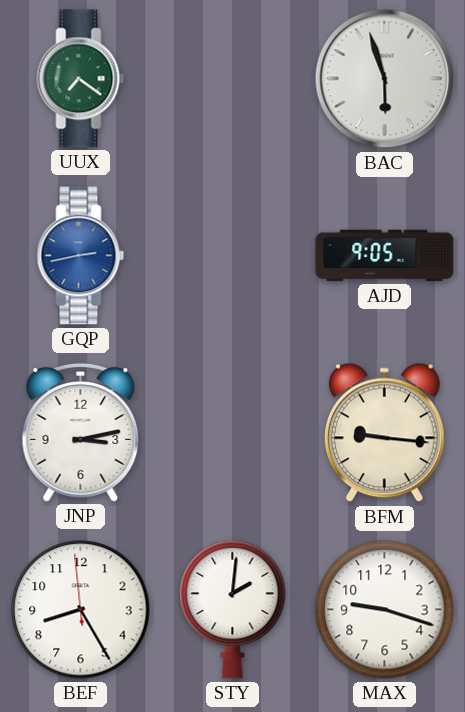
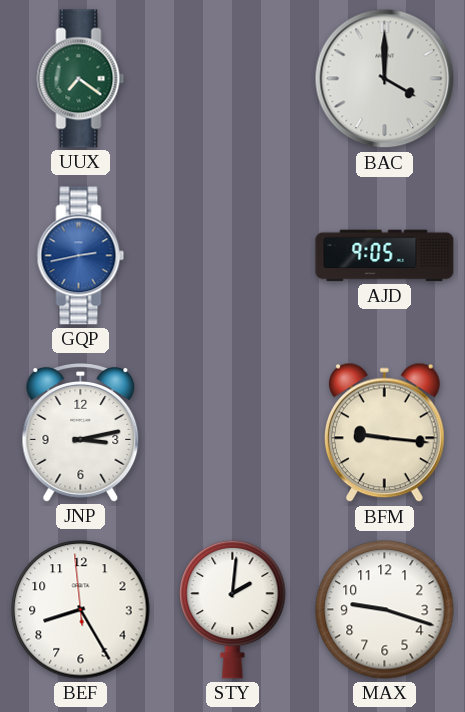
BAC: 5:57 -> 4:00 (385, 79)
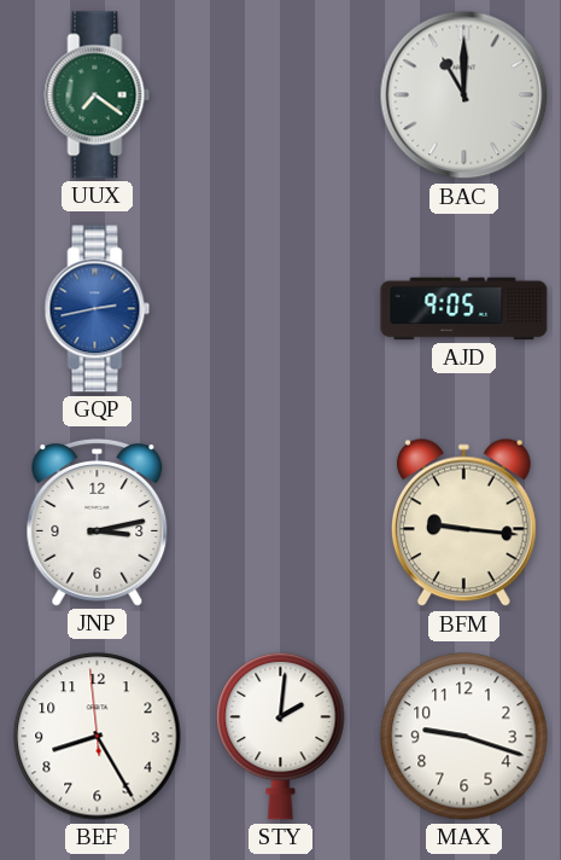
BAC: 4:00 -> 11:00 (464, 95)
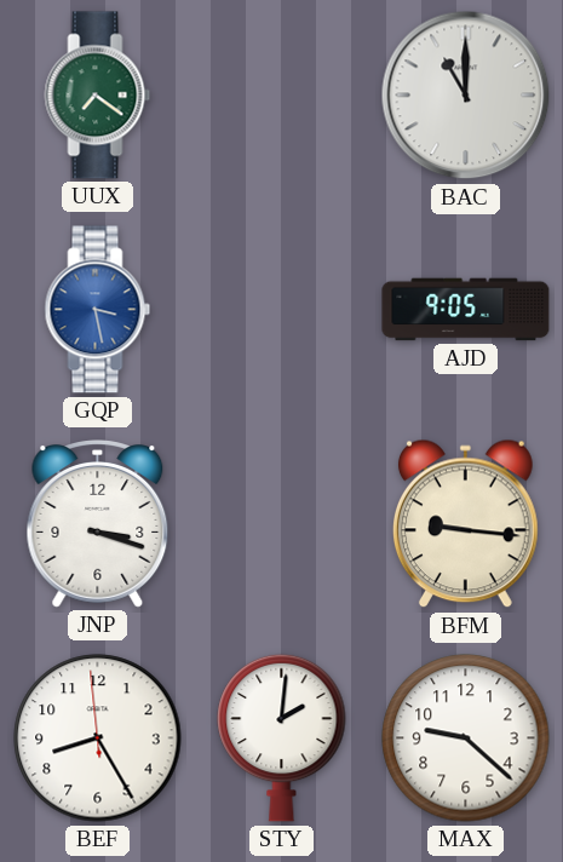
GQP: 2:43 -> 3:28 (98, 310)
JNP: 3:13 -> 3:18 (98, 524)
MAX: 9:18 -> 9:22 (466, 739)
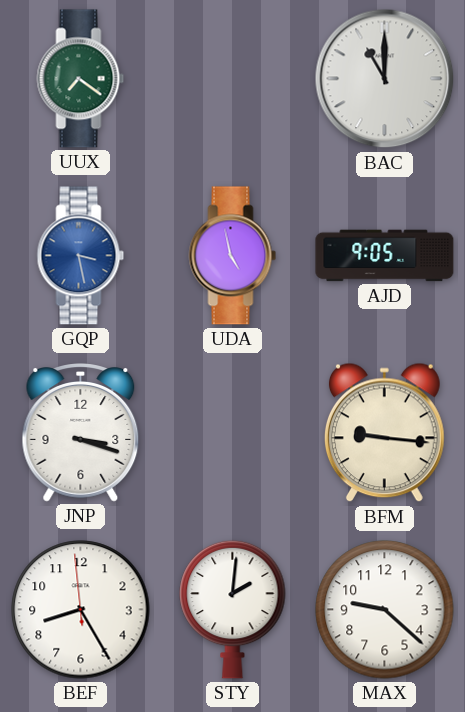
UDA: none -> 4:58 (233, 256)
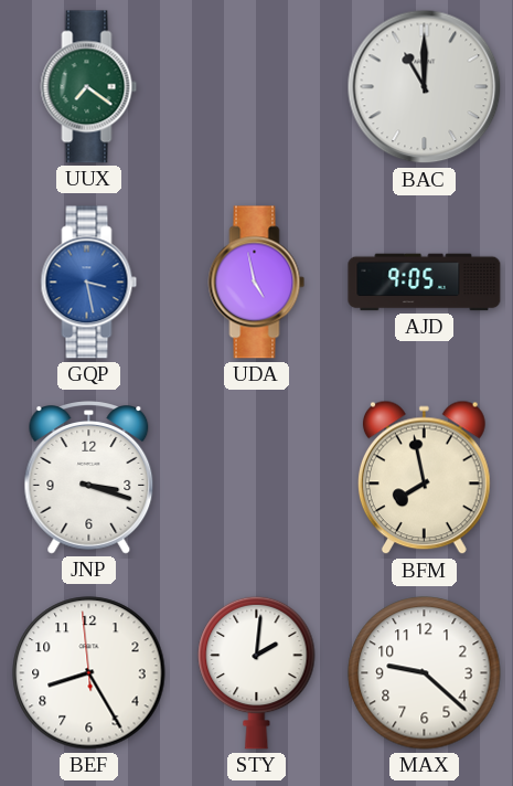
BFM: 9:16 -> 7:58 (424, 478)
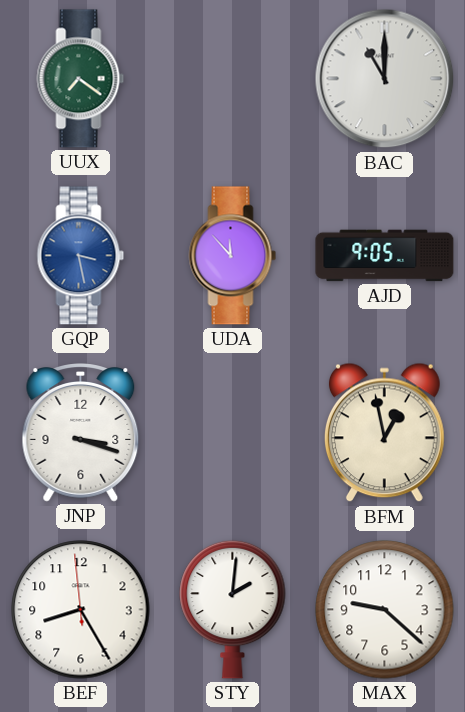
UDA: 4:58 -> 11:53 (233, 256)
BFM: 7:58 -> 12:58 (384, 433)
